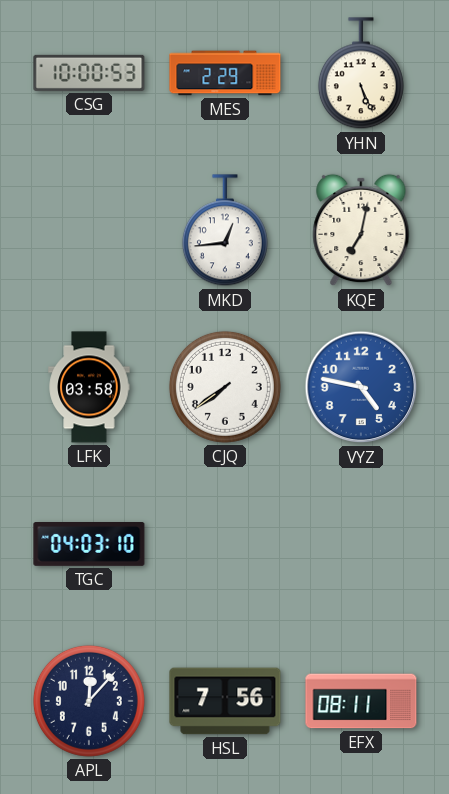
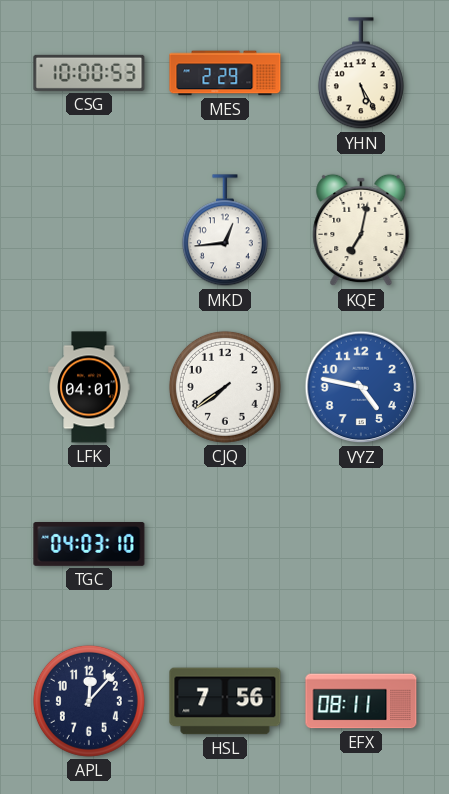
YHN: 5:26 -> 5:25 (361, 74)
LFK: 03:58 -> 04:01 (89, 387)
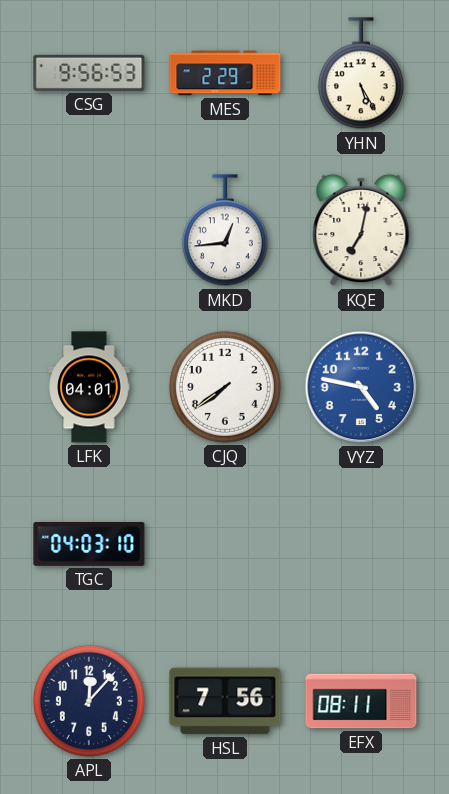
CSG: 10:00 -> 9:56 (89, 73)
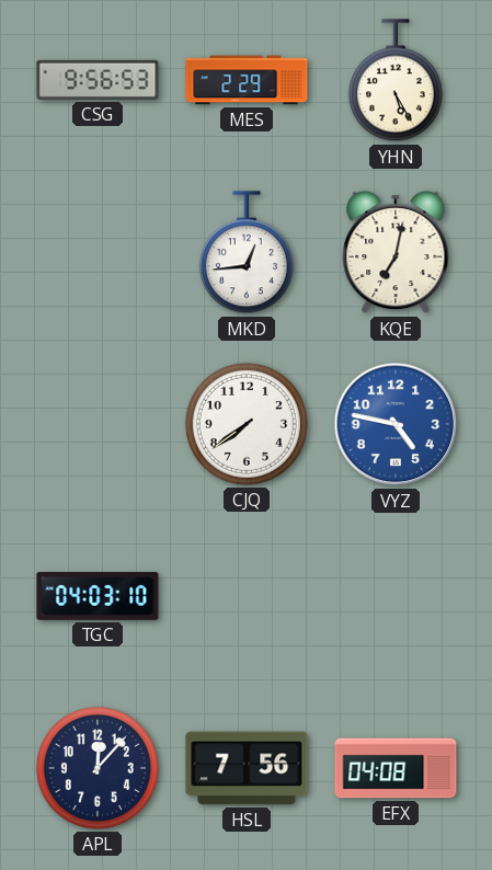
LFK: 04:01 -> none (89, 387)
EFX: 08:11 -> 04:08 (396, 768)
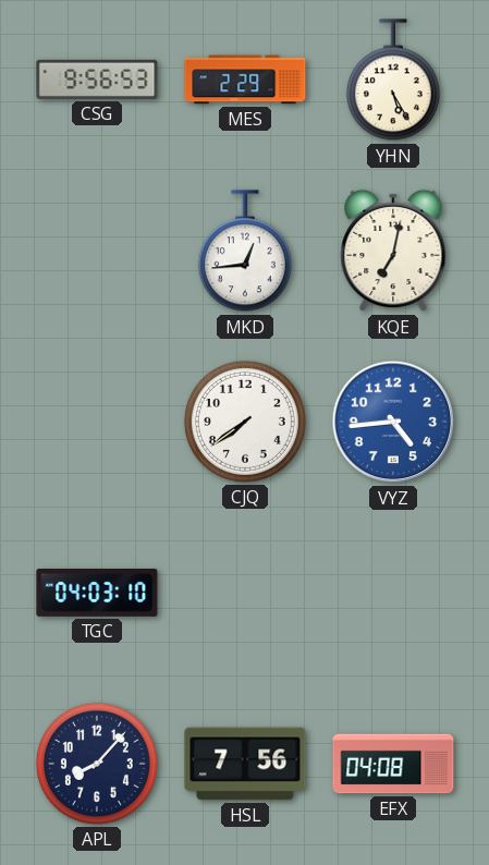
VYZ: 4:47 -> 4:44 (393, 422)
APL: 12:07 -> 8:07 (97, 764)
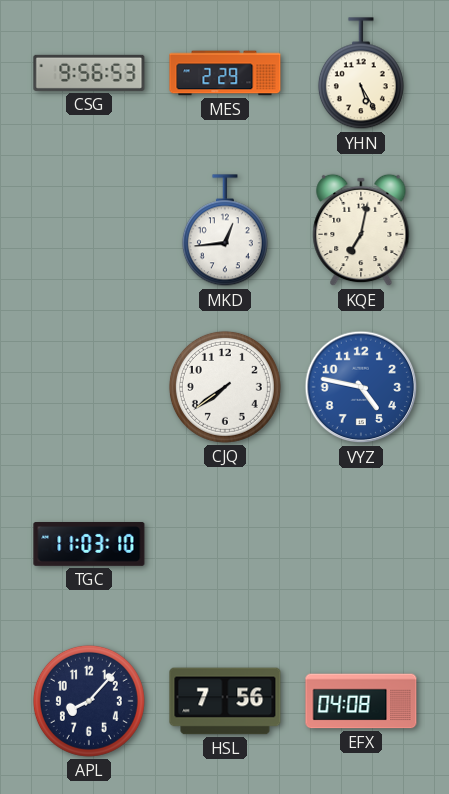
VYZ: 4:44 -> 4:47 (361, 387)
TGC: 04:03 -> 11:03 (89, 545)
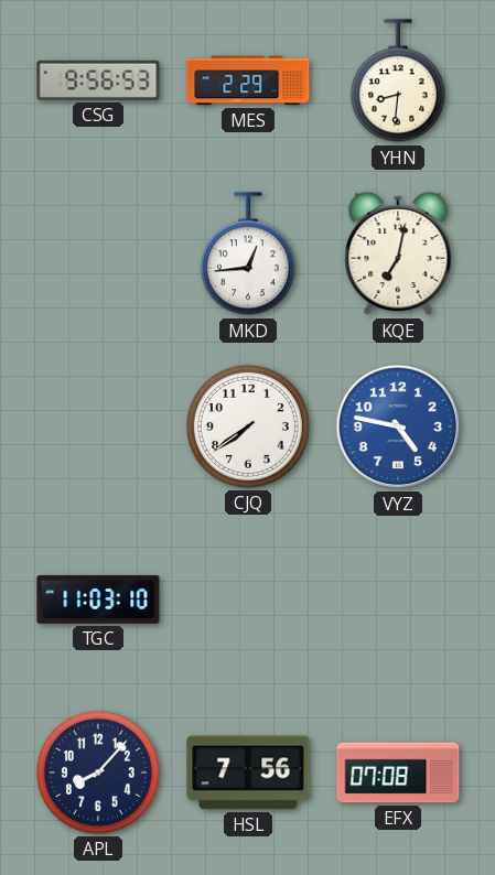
YHN: 5:25 -> 8:31 (398, 82)
EFX: 04:08 -> 07:08 (398, 773)
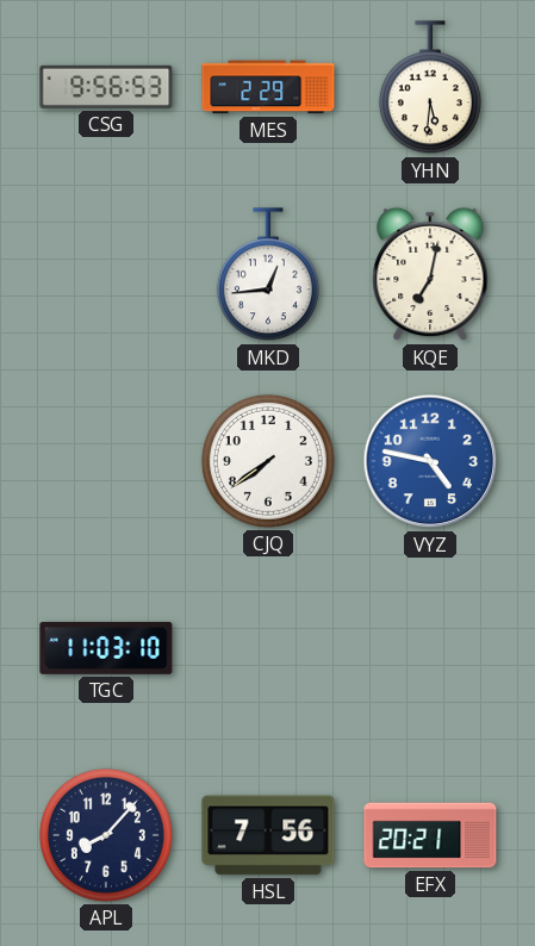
YHN: 8:31 -> 5:31 (430, 88)
EFX: 07:08 -> 20:21 (430, 835)
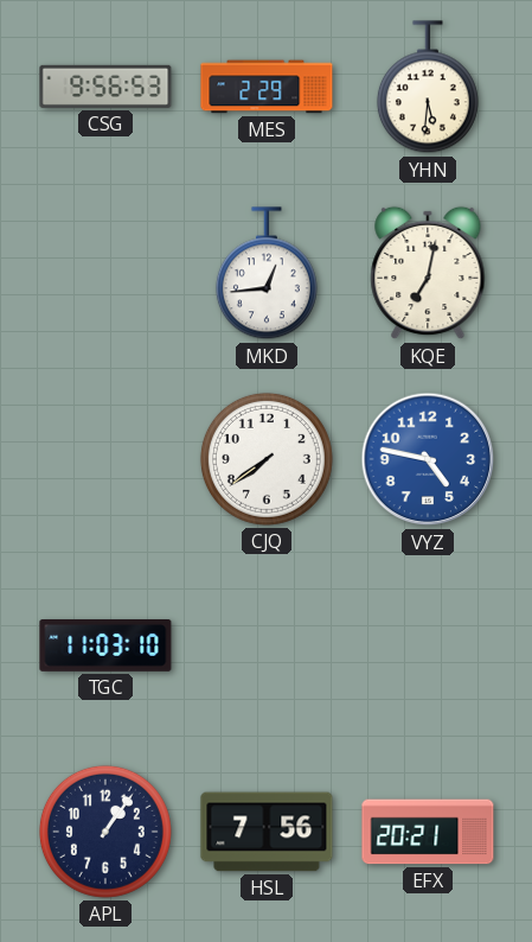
APL: 8:07 -> 1:06 (105, 832)
